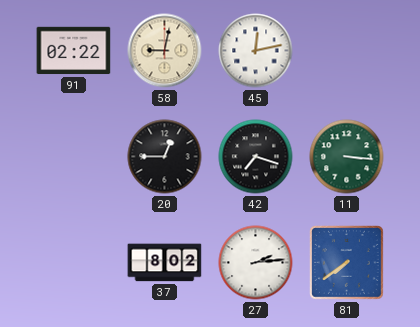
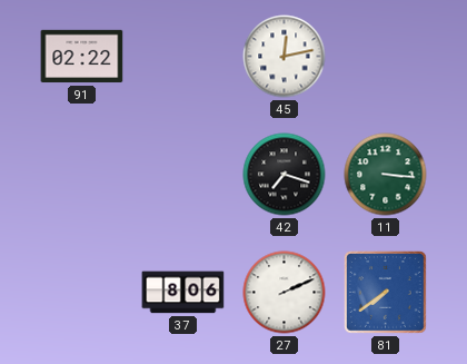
58: 9:02 -> none (165, 51)
20: 12:45 -> none (165, 157)
37: 8:02 -> 8:06 (183, 293)
27: 2:14 -> 2:11 (285, 293)
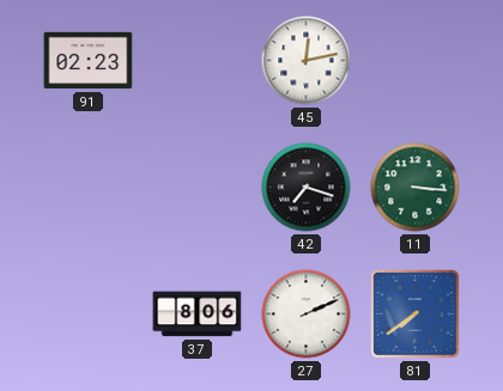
91: 02:22 -> 02:23 (89, 61)
